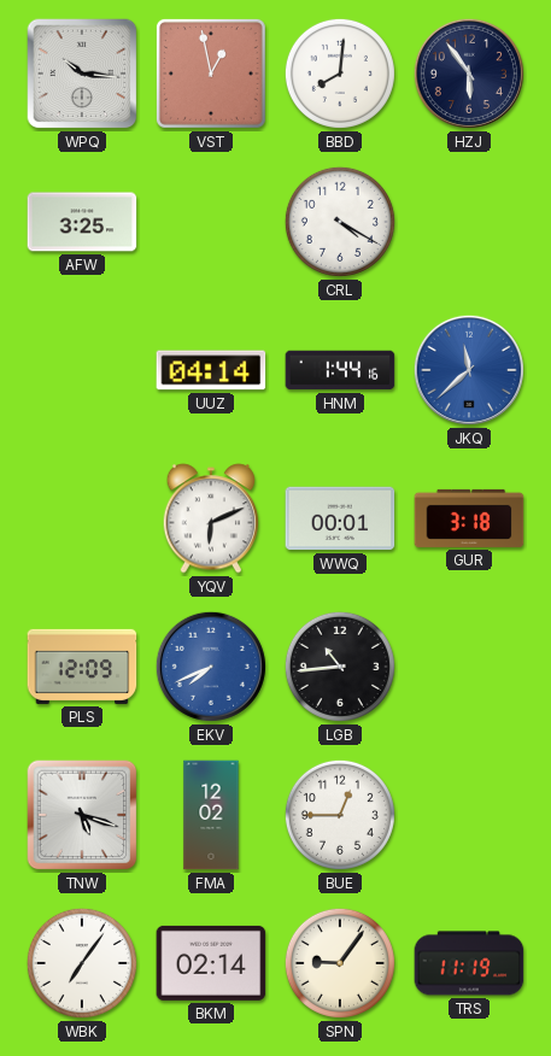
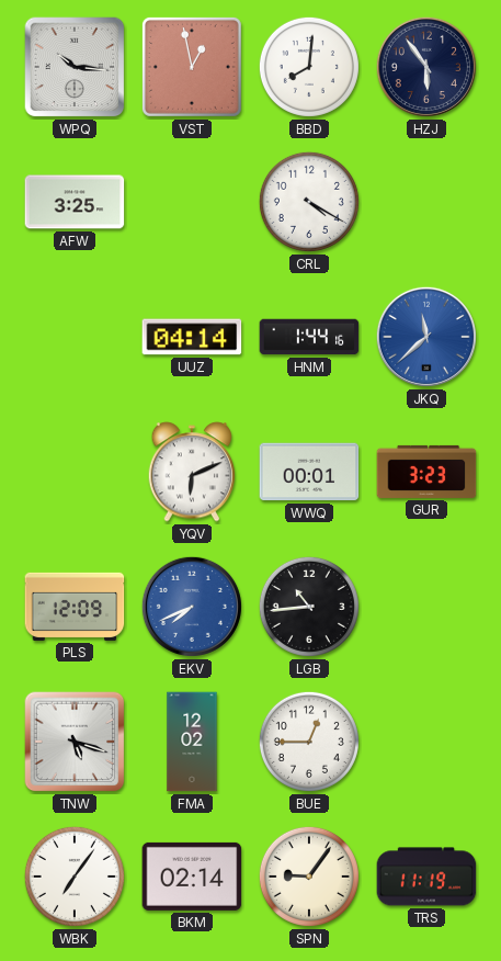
GUR: 3:18 -> 3:23 (426, 472)
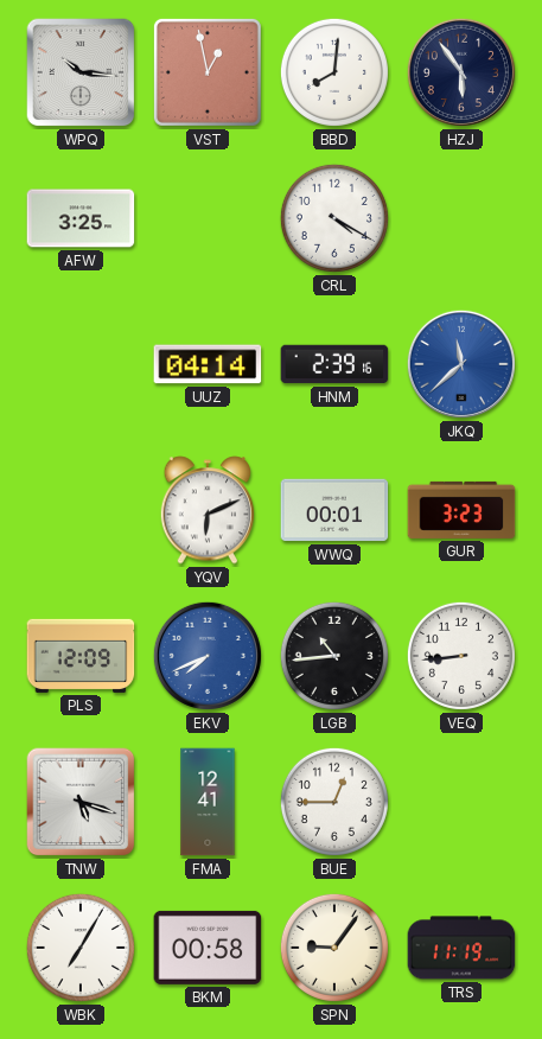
HNM: 1:44 -> 2:39 (334, 364)
VEQ: none -> 8:44 (461, 656)
FMA: 12:02 -> 12:41 (208, 802)
WBK: 7:06 -> 7:05 (81, 948)
BKM: 02:14 -> 00:58 (208, 948)
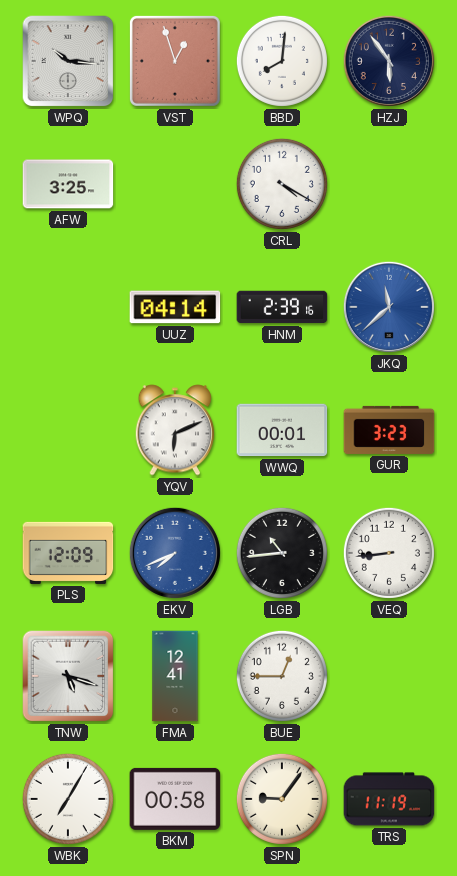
VST: 12:58 -> 12:57 (175, 61)
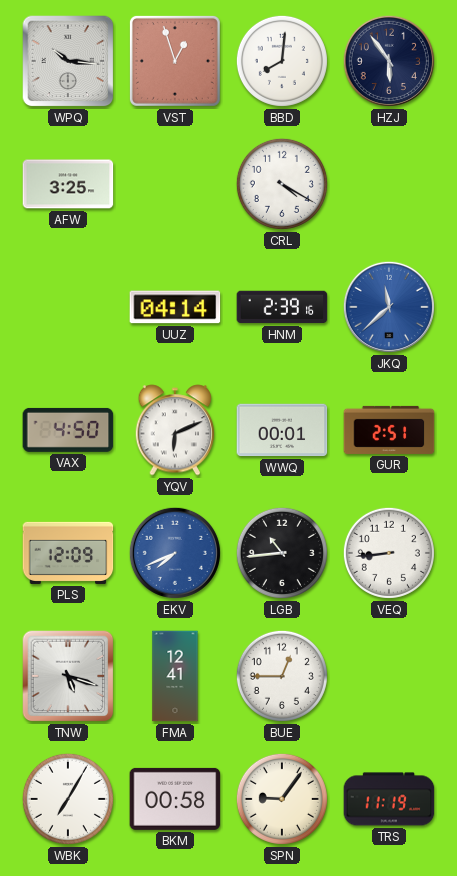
VAX: none -> 4:50 (68, 430)
GUR: 3:23 -> 2:51 (389, 430)
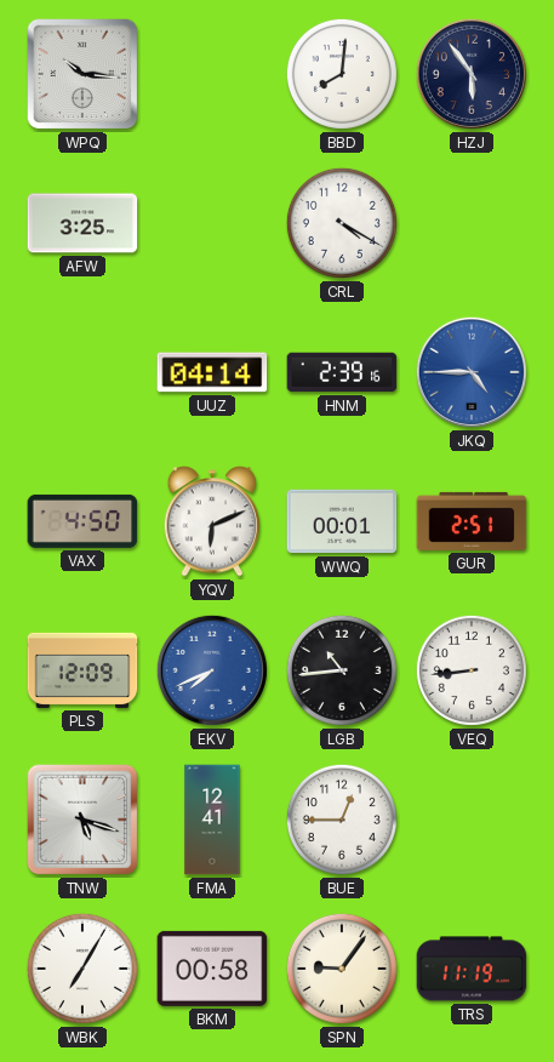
VST: 12:57 -> none (175, 61)
JKQ: 11:38 -> 4:45 (472, 372)
